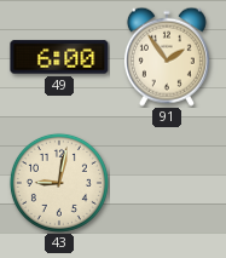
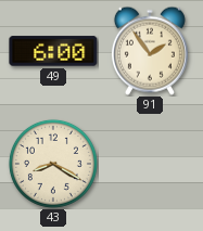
43: 9:02 -> 8:20 (53, 164)
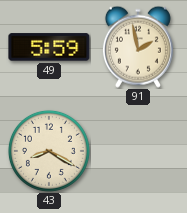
49: 6:00 -> 5:59 (49, 47)
91: 1:54 -> 1:58 (138, 47)
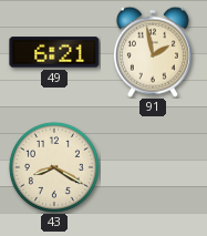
49: 5:59 -> 6:21 (54, 52)
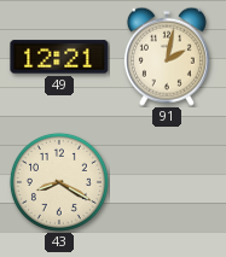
49: 6:21 -> 12:21 (59, 57)
91: 1:58 -> 2:02 (167, 57)
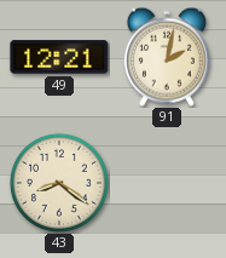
43: 8:20 -> 8:21 (59, 183)
